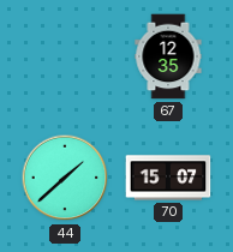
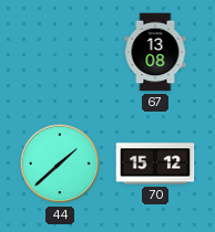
67: 12:35 -> 13:08 (155, 52)
70: 15:07 -> 15:12 (155, 164)
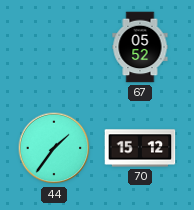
67: 13:08 -> 05:52 (140, 47)
44: 1:38 -> 1:36 (54, 148)
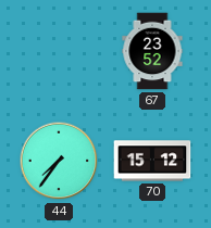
67: 05:52 -> 23:52 (152, 51)
44: 1:36 -> 7:36 (59, 161)
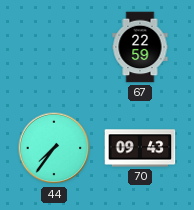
67: 23:52 -> 22:59 (140, 47)
70: 15:12 -> 09:43 (140, 148)
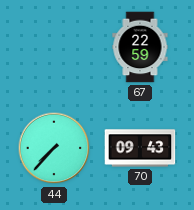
44: 7:36 -> 7:37 (54, 148)
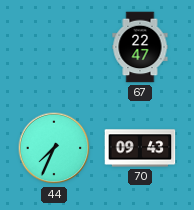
67: 22:59 -> 22:47 (140, 47)
44: 7:37 -> 7:34 (54, 148)
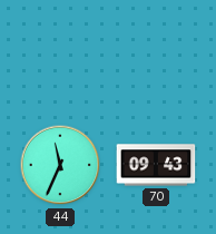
67: 22:47 -> none (140, 47)
44: 7:34 -> 11:34 (60, 165)
